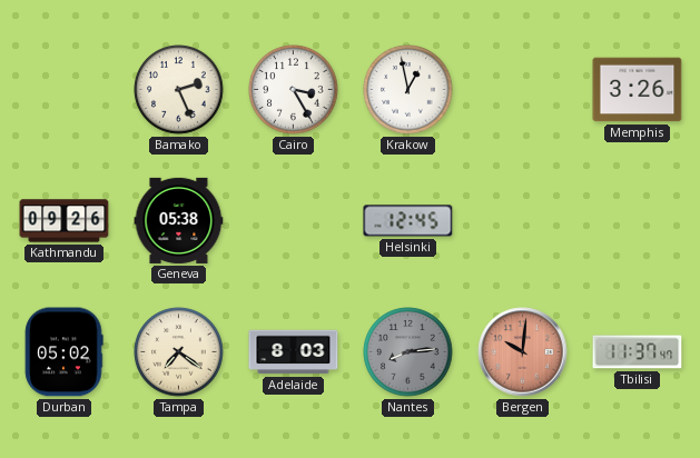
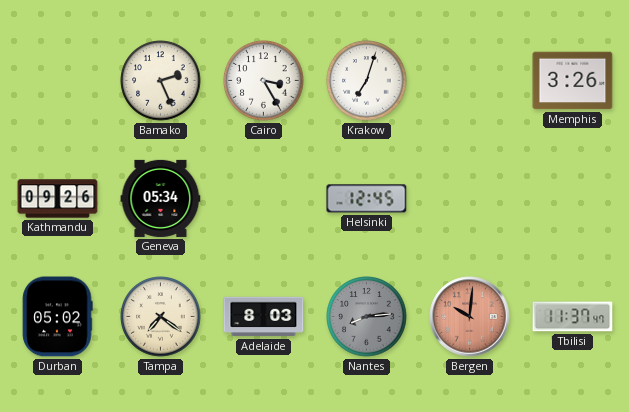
Krakow: 12:58 -> 7:03 (367, 81)
Geneva: 05:38 -> 05:34 (161, 198)
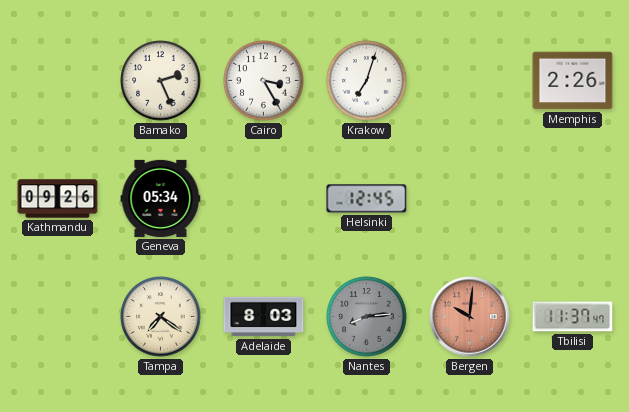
Memphis: 3:26 -> 2:26 (573, 81)
Durban: 05:02 -> none (58, 317)
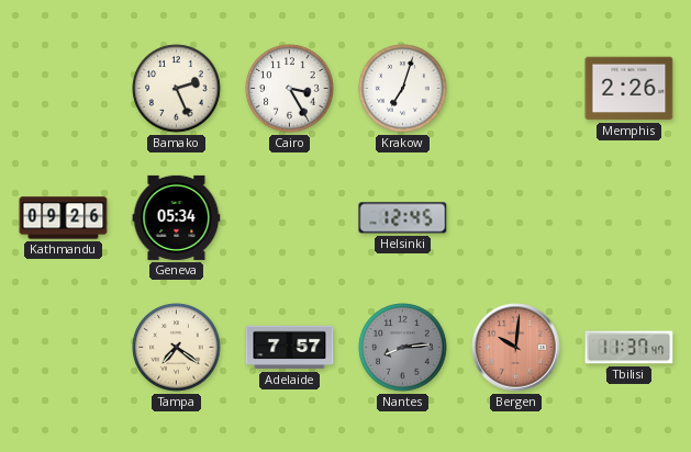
Adelaide: 8:03 -> 7:57 (290, 348)
